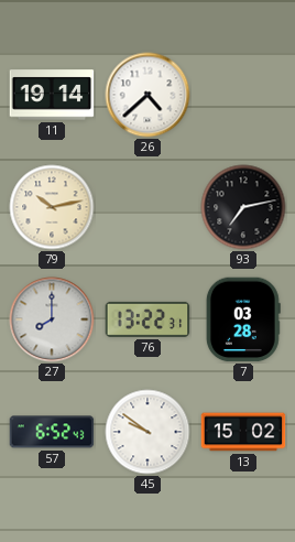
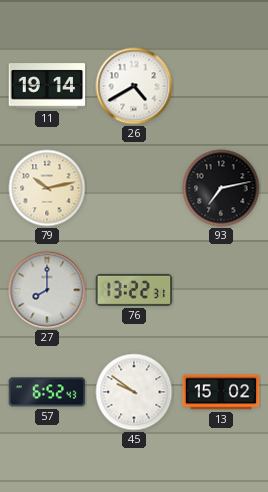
26: 4:38 -> 4:40 (134, 86)
7: 03:28 -> none (243, 319)
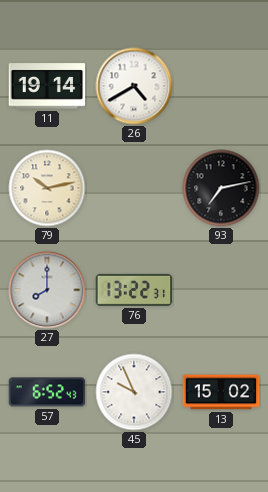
45: 9:51 -> 9:56 (134, 392)
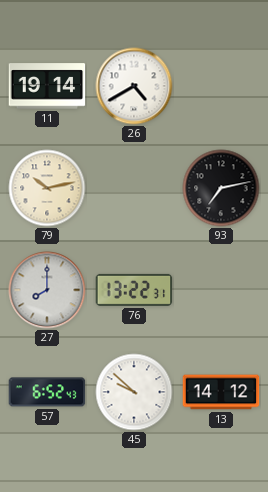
45: 9:56 -> 9:52 (134, 392)
13: 15:02 -> 14:12 (221, 392)
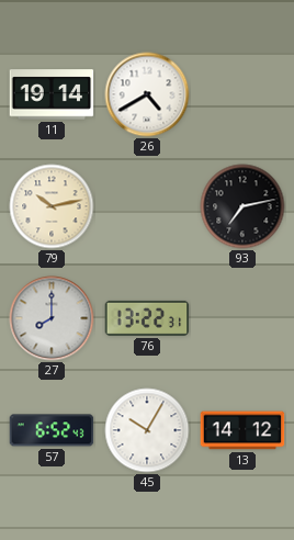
45: 9:52 -> 10:05 (147, 430)
